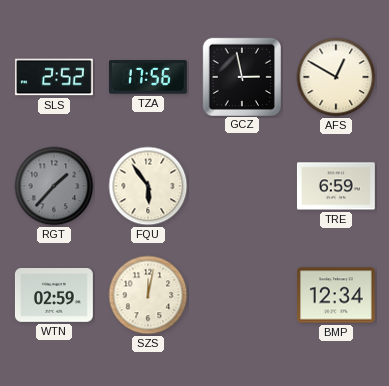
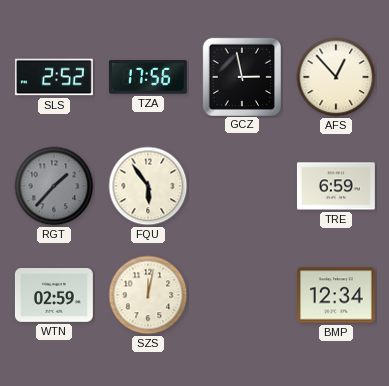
AFS: 12:50 -> 12:53 (336, 77)
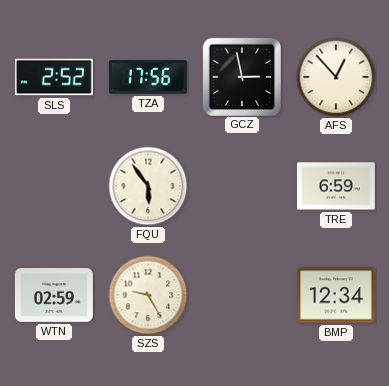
RGT: 1:37 -> none (54, 186)
SZS: 12:02 -> 9:25 (148, 295)
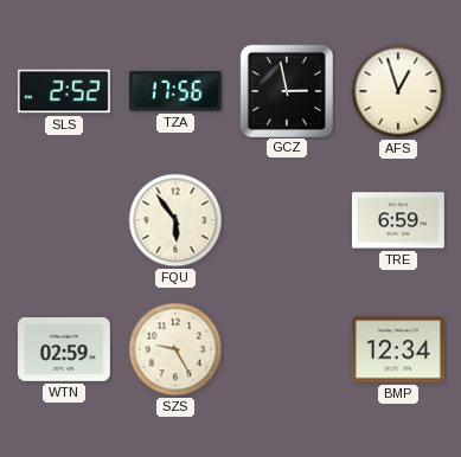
AFS: 12:53 -> 12:57 (398, 91)
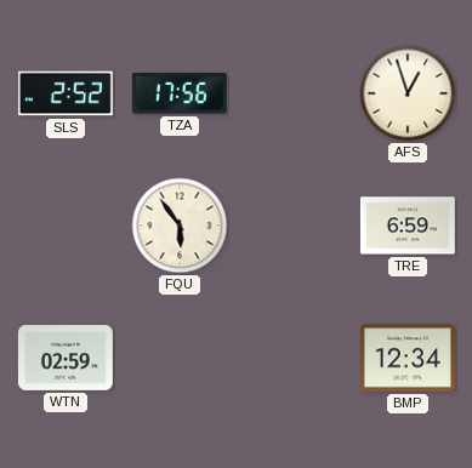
GCZ: 2:58 -> none (286, 90)
SZS: 9:25 -> none (175, 349)
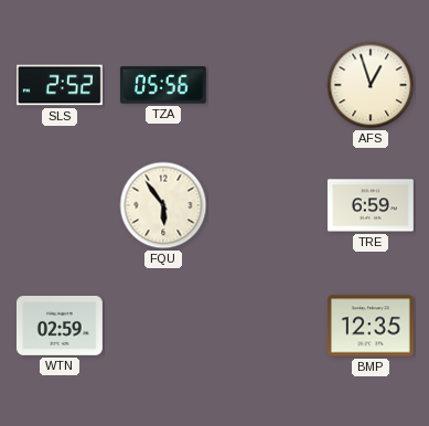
TZA: 17:56 -> 05:56 (163, 85)
BMP: 12:34 -> 12:35 (371, 326)
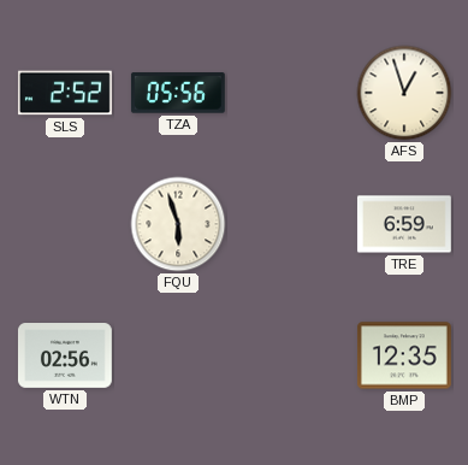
FQU: 5:54 -> 5:57 (178, 224)
WTN: 02:59 -> 02:56 (65, 357)
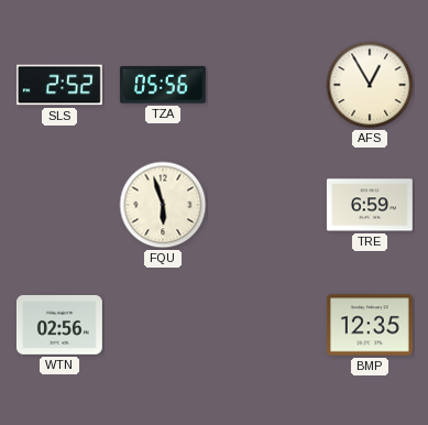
AFS: 12:57 -> 12:55 (370, 85)
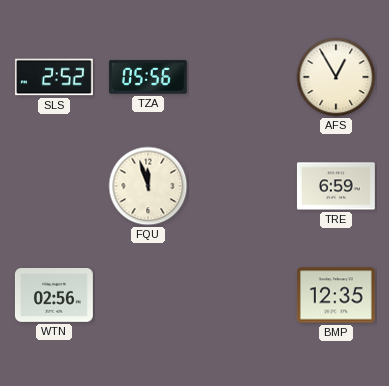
FQU: 5:57 -> 11:57 (148, 186)
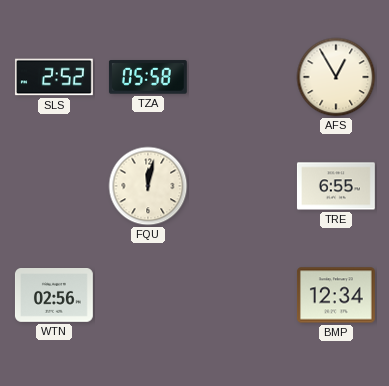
TZA: 05:56 -> 05:58 (148, 77)
FQU: 11:57 -> 12:02 (148, 186)
TRE: 6:59 -> 6:55 (336, 186)
BMP: 12:35 -> 12:34 (336, 295)
